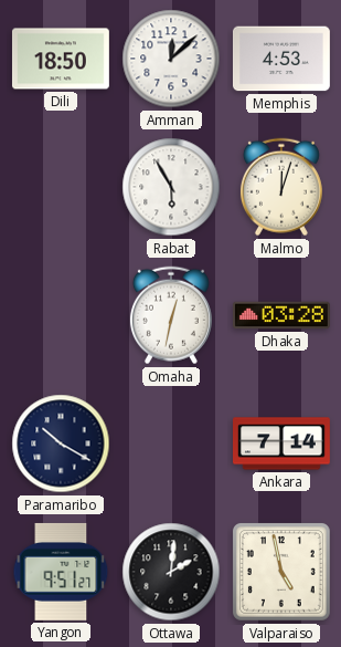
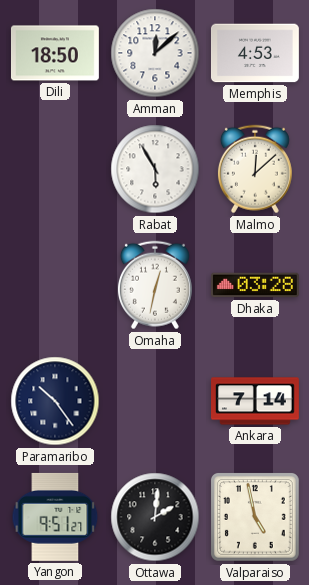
Malmo: 12:03 -> 12:08 (255, 169)
Paramaribo: 10:20 -> 10:24 (55, 401)
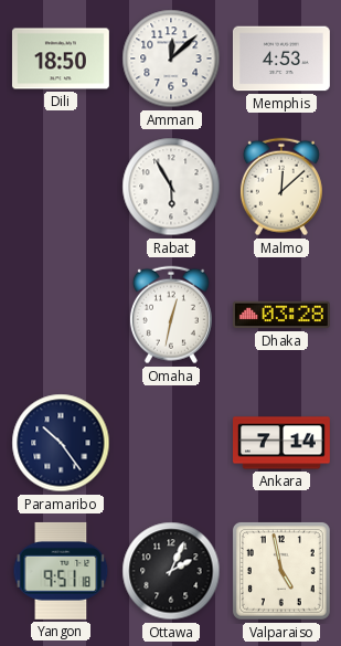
Yangon: 9:51:27 -> 9:51:18 (61, 571)
Ottawa: 2:01 -> 2:04 (171, 571)
